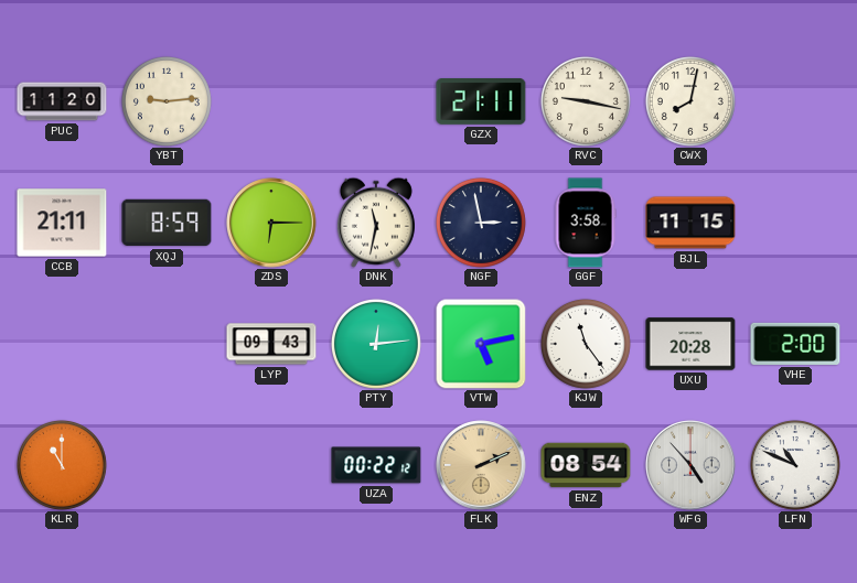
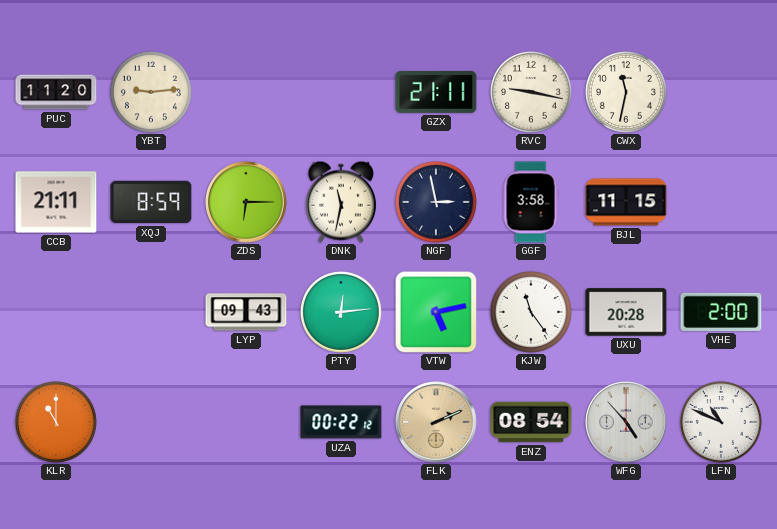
CWX: 8:02 -> 11:32 (626, 92)
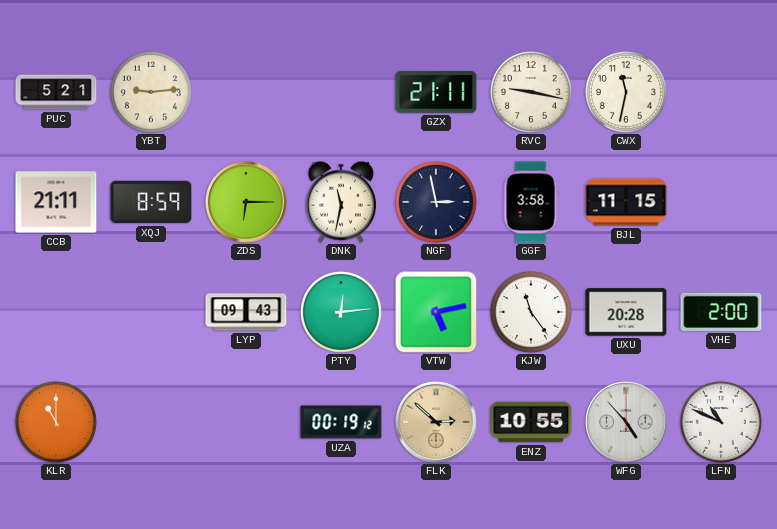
PUC: 11:20 -> 5:21 (56, 92)
UZA: 00:22 -> 00:19 (341, 422)
FLK: 2:11 -> 2:52 (436, 422)
ENZ: 08:54 -> 10:55 (531, 422)
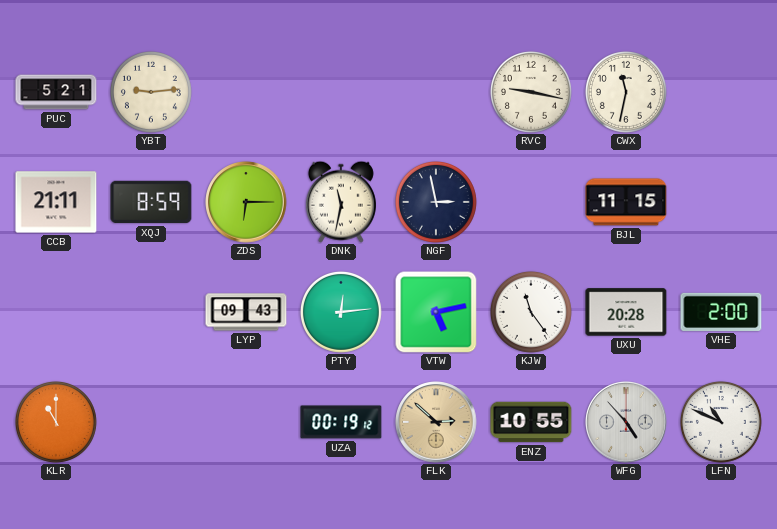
GZX: 21:11 -> none (436, 93)
GGF: 3:58 -> none (531, 202)
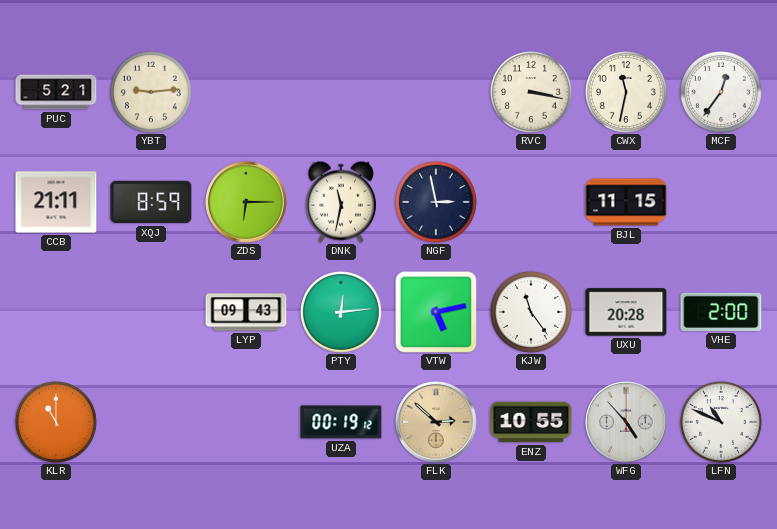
RVC: 9:17 -> 3:17 (531, 92)
MCF: none -> 12:36 (721, 92)
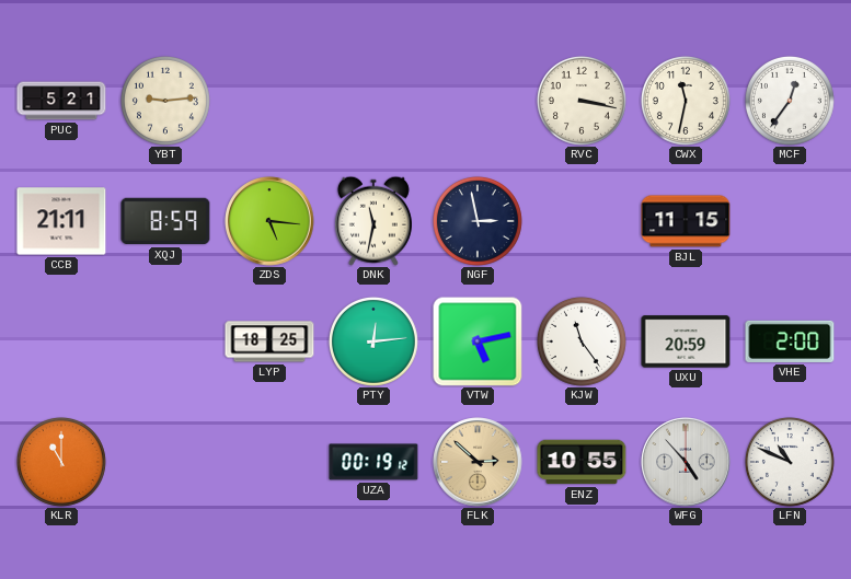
ZDS: 6:15 -> 5:16 (269, 221)
LYP: 09:43 -> 18:25 (269, 341)
UXU: 20:28 -> 20:59 (686, 341)
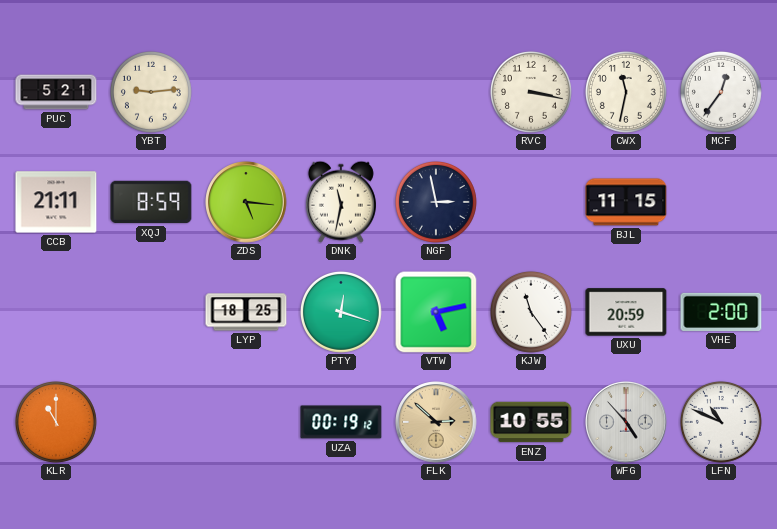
PTY: 12:14 -> 12:18 (341, 312)
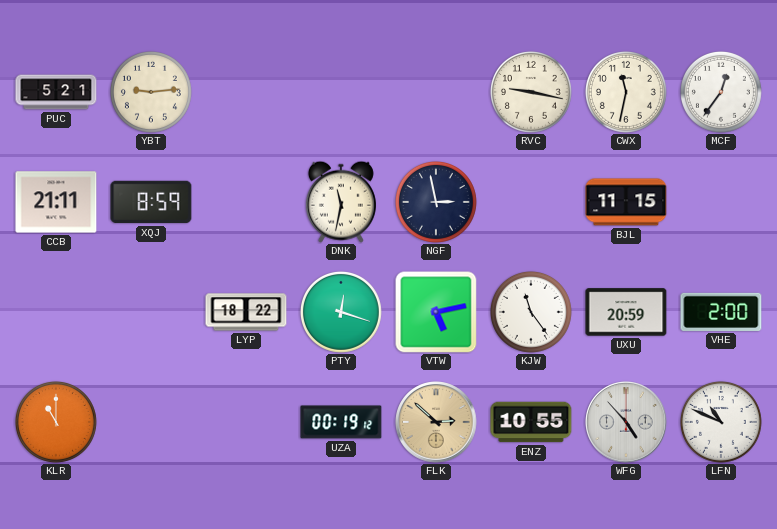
RVC: 3:17 -> 9:17 (531, 92)
ZDS: 5:16 -> none (246, 202)
LYP: 18:25 -> 18:22 (246, 312)
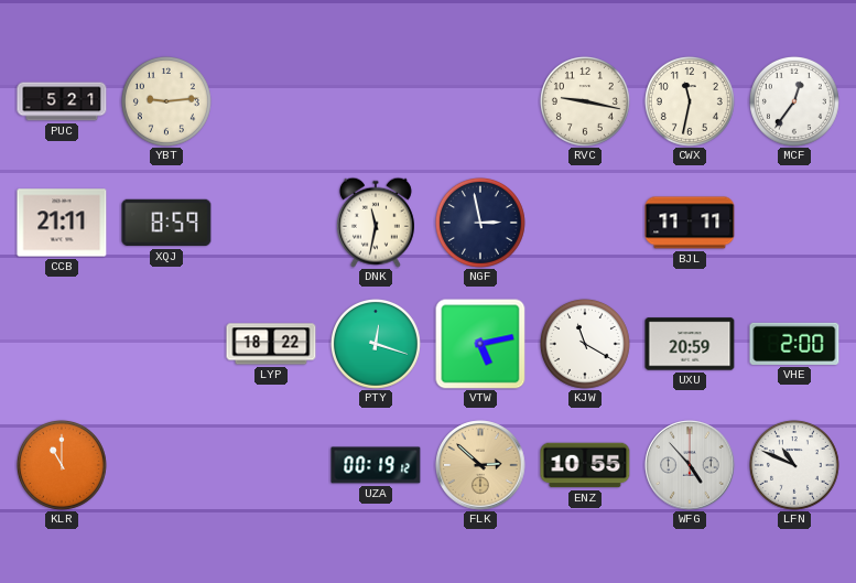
BJL: 11:15 -> 11:11 (690, 223)
KJW: 11:24 -> 11:20 (585, 344)
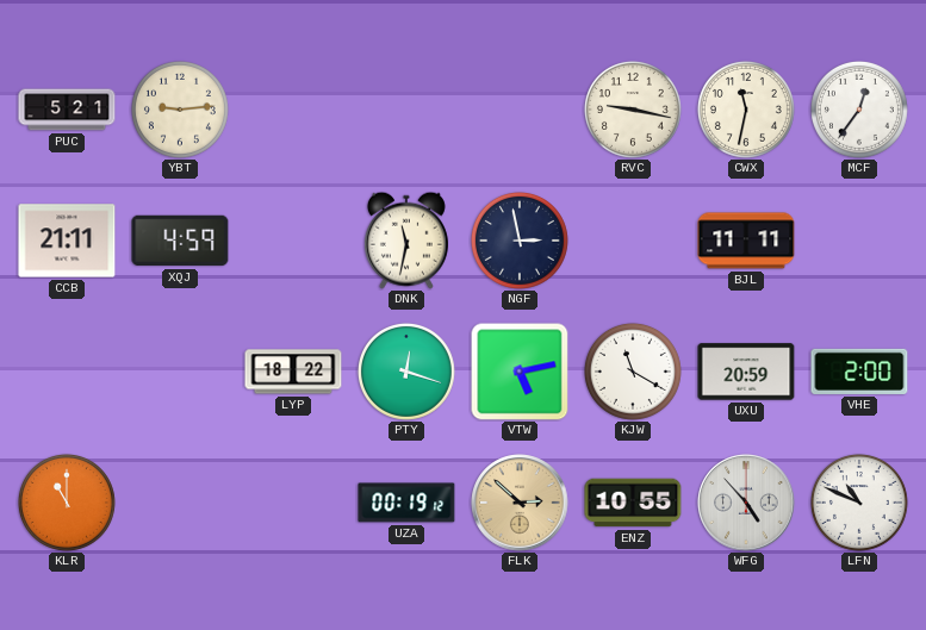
XQJ: 8:59 -> 4:59 (180, 241)
